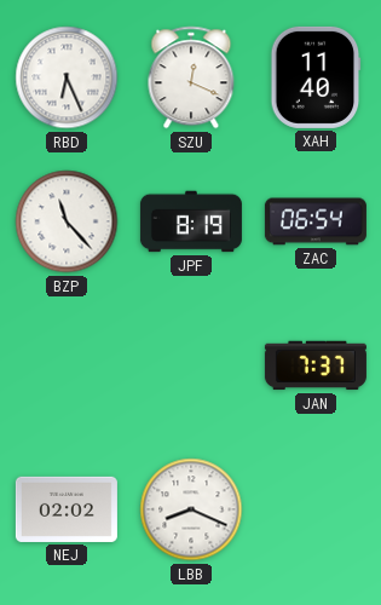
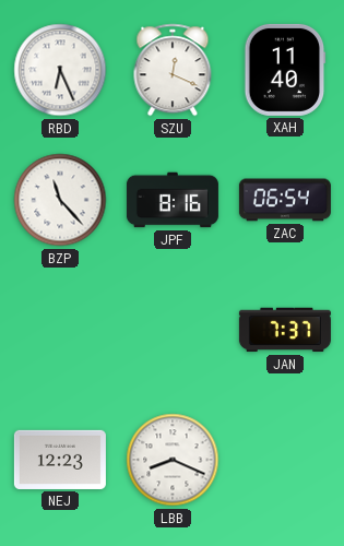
JPF: 8:19 -> 8:16 (173, 200)
NEJ: 02:02 -> 12:23 (60, 460)
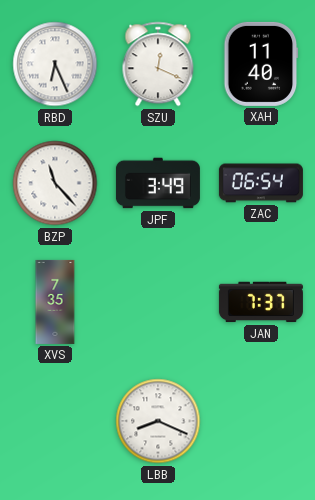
JPF: 8:16 -> 3:49 (158, 183)
XVS: none -> 7:35 (55, 302)
NEJ: 12:23 -> none (60, 460)
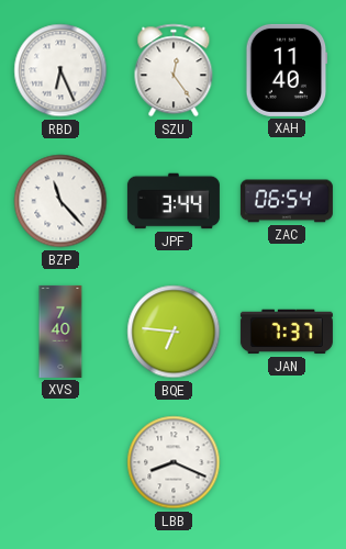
SZU: 12:19 -> 12:24 (174, 70)
JPF: 3:49 -> 3:44 (174, 201)
XVS: 7:35 -> 7:40 (60, 332)
BQE: none -> 6:46 (174, 332)
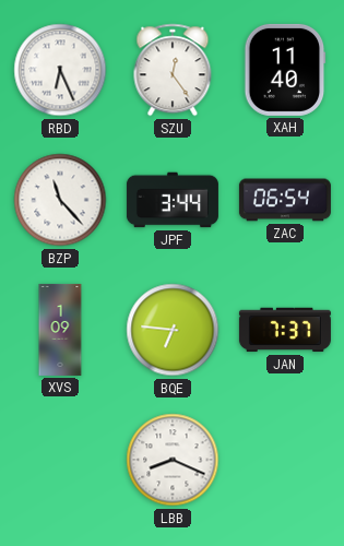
XVS: 7:40 -> 1:09 (60, 330)
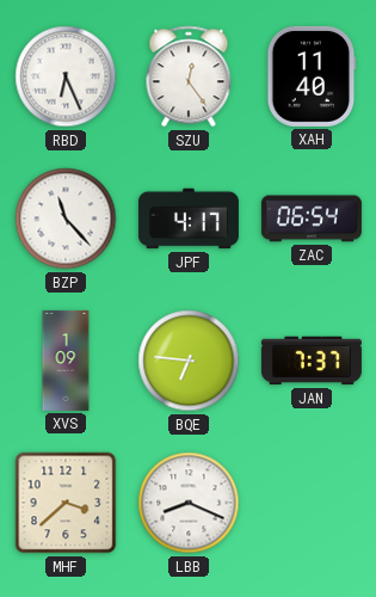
JPF: 3:44 -> 4:17 (189, 219)
MHF: none -> 3:38 (66, 503)
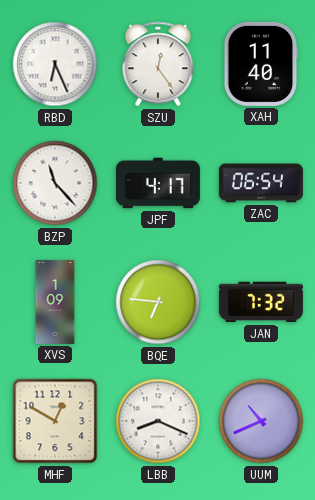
JAN: 7:37 -> 7:32 (261, 302)
MHF: 3:38 -> 12:50 (55, 421)
UUM: none -> 10:41 (261, 421)
